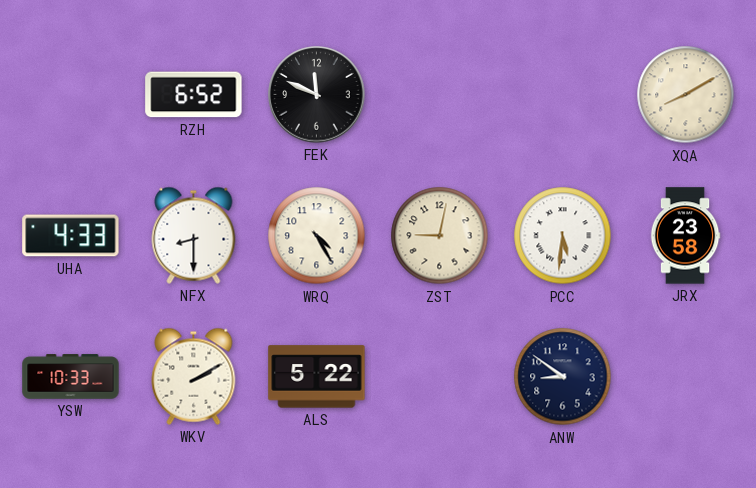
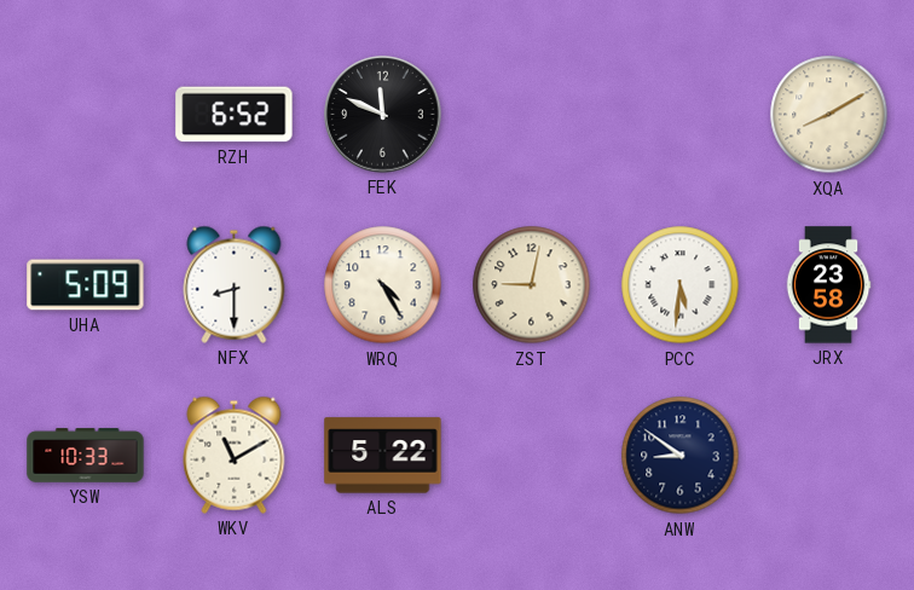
UHA: 4:33 -> 5:09 (86, 285)
WKV: 2:10 -> 11:10 (235, 455)
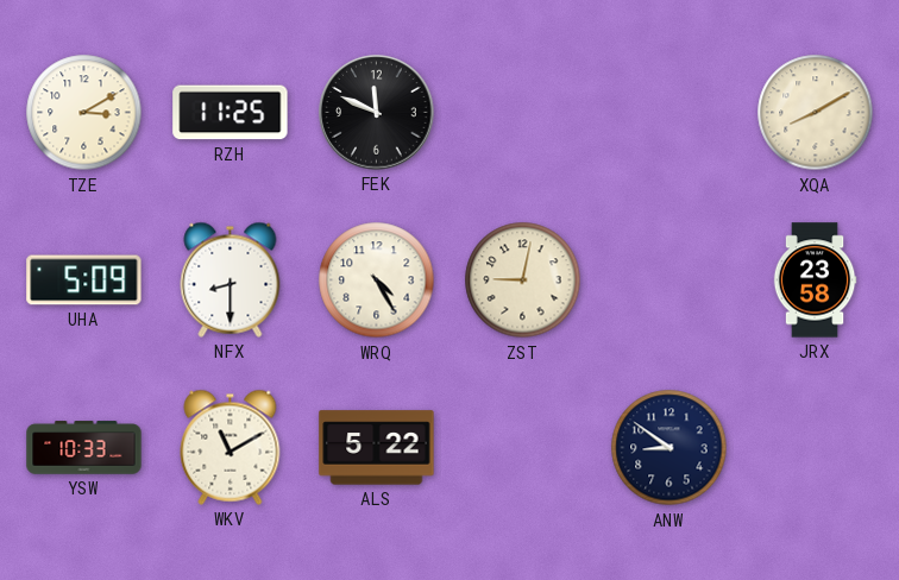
TZE: none -> 3:10 (84, 113)
RZH: 6:52 -> 11:25 (231, 113)
PCC: 5:31 -> none (681, 285)
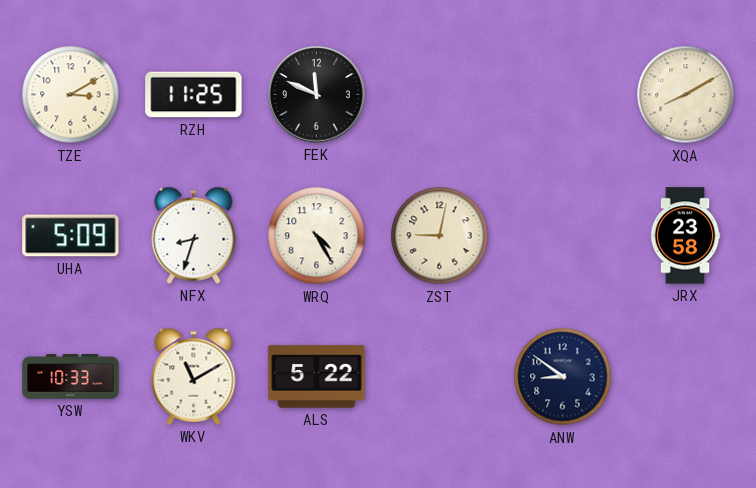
NFX: 8:30 -> 8:33 (194, 235)
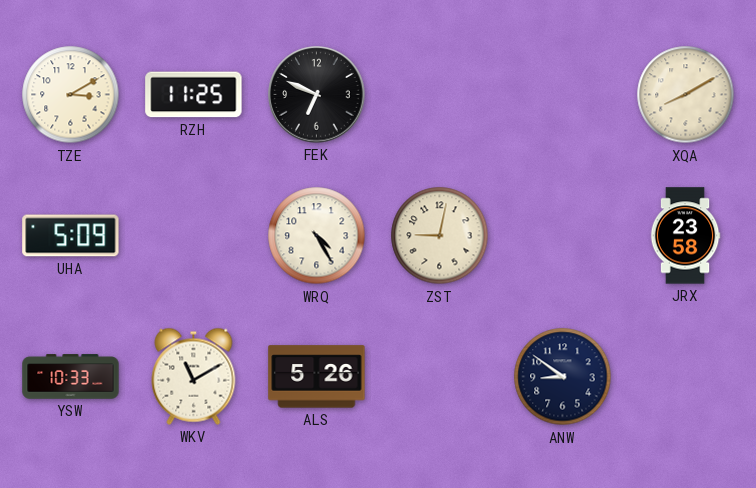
FEK: 11:49 -> 6:49 (317, 95)
NFX: 8:33 -> none (194, 235)
ALS: 5:22 -> 5:26 (317, 377)
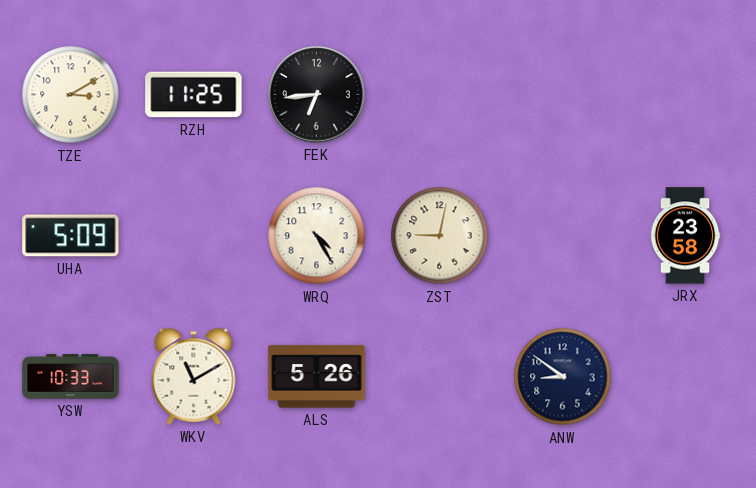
FEK: 6:49 -> 6:44 (317, 95)
XQA: 8:10 -> none (686, 95)
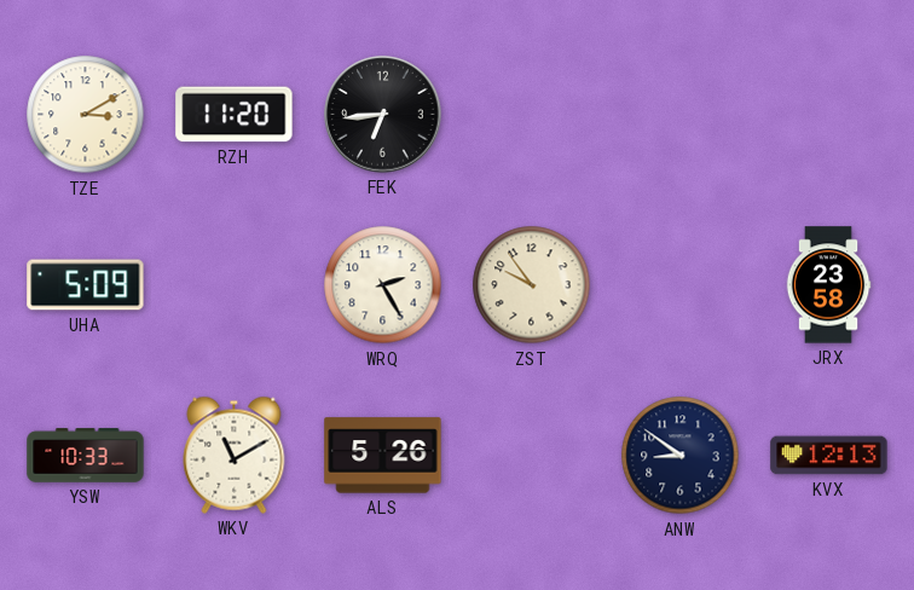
RZH: 11:25 -> 11:20 (235, 115)
WRQ: 4:25 -> 2:25 (383, 285)
ZST: 9:02 -> 9:54 (532, 285)
KVX: none -> 12:13 (829, 456)
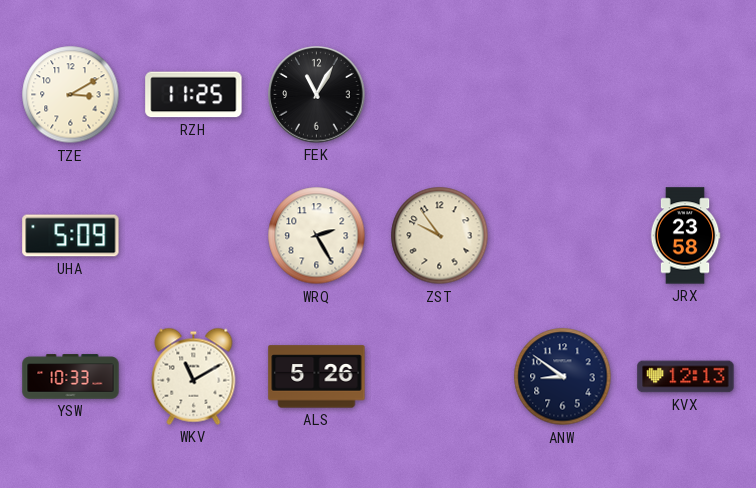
RZH: 11:20 -> 11:25 (194, 95)
FEK: 6:44 -> 11:05 (317, 95)
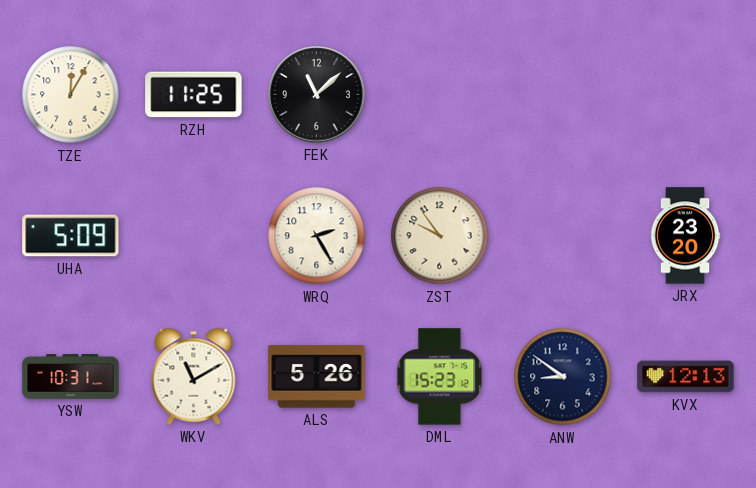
TZE: 3:10 -> 12:05 (71, 95)
FEK: 11:05 -> 11:08 (317, 95)
JRX: 23:58 -> 23:20 (685, 236)
YSW: 10:33 -> 10:31 (71, 377)
DML: none -> 15:23 (440, 377)
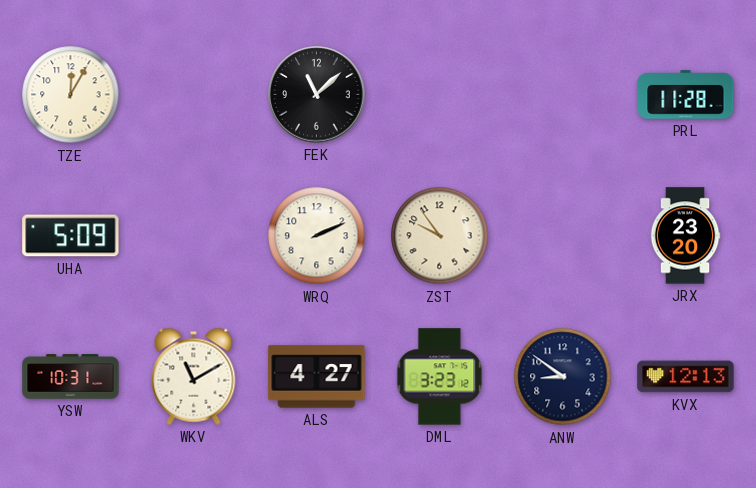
RZH: 11:25 -> none (194, 95)
PRL: none -> 11:28 (686, 95)
WRQ: 2:25 -> 2:11 (317, 236)
ALS: 5:26 -> 4:27 (317, 377)
DML: 15:23 -> 3:23 (440, 377)
